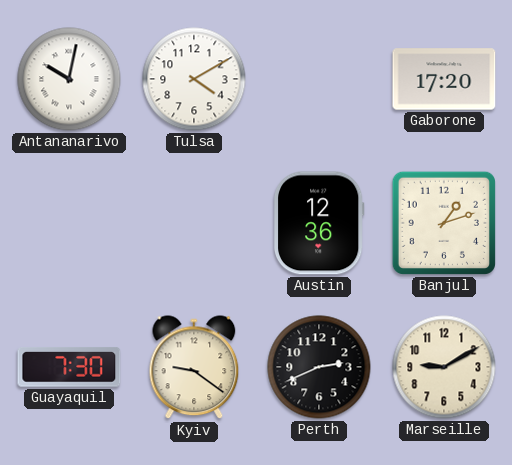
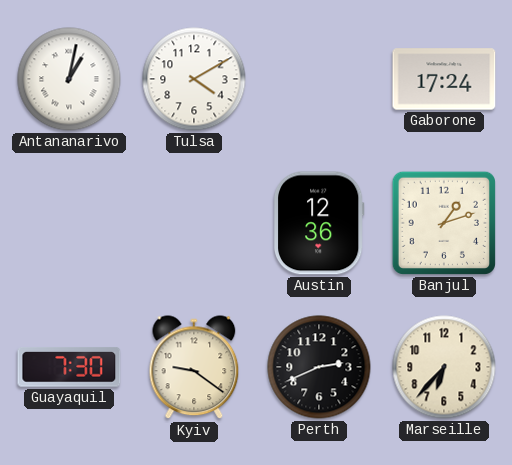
Antananarivo: 10:02 -> 1:02 (69, 79)
Gaborone: 17:20 -> 17:24 (444, 79)
Marseille: 9:10 -> 6:37 (444, 367)
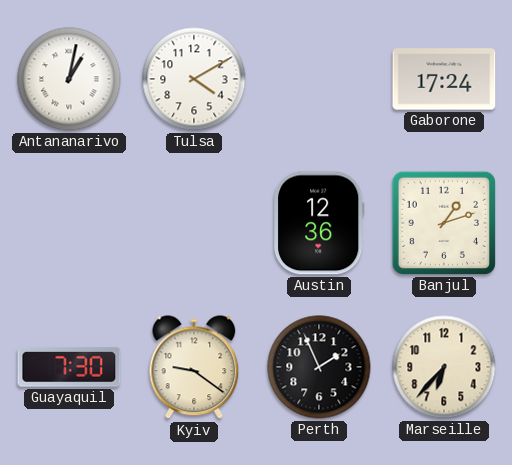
Perth: 2:41 -> 1:56 (319, 367)
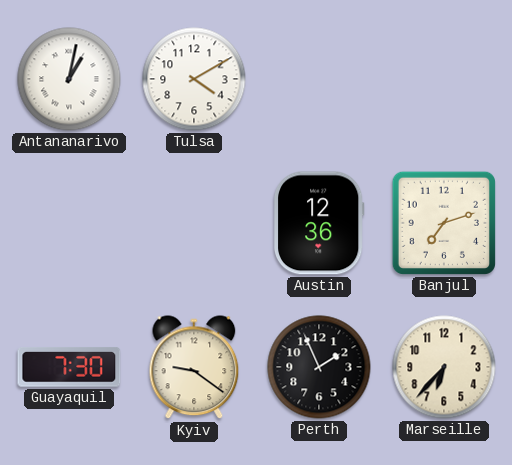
Gaborone: 17:24 -> none (444, 79)
Banjul: 1:12 -> 7:12 (444, 223)
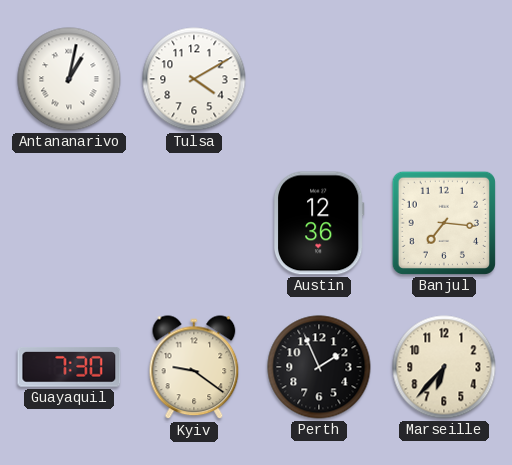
Banjul: 7:12 -> 7:16 (444, 223)
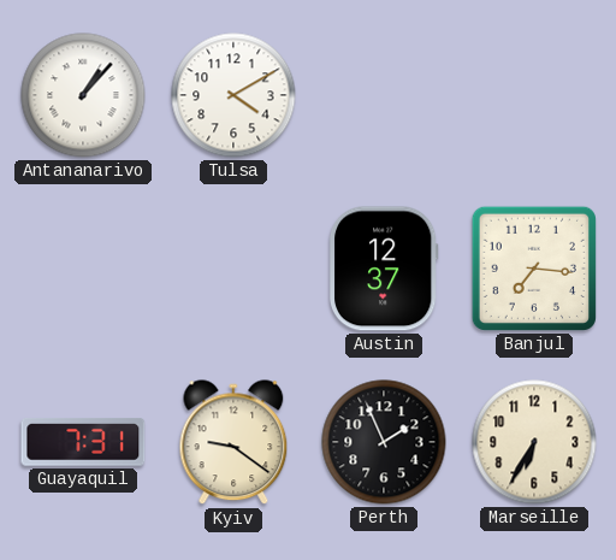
Antananarivo: 1:02 -> 1:07 (83, 95)
Austin: 12:36 -> 12:37 (384, 269)
Guayaquil: 7:30 -> 7:31 (83, 443)
Marseille: 6:37 -> 6:35 (534, 442)
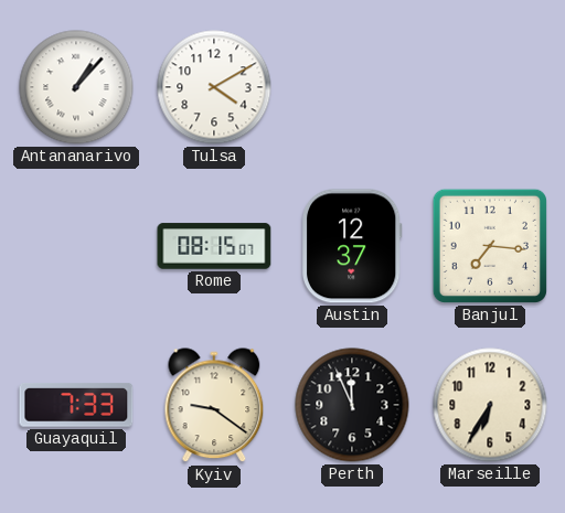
Rome: none -> 08:15 (214, 246)
Guayaquil: 7:31 -> 7:33 (76, 406)
Perth: 1:56 -> 11:56 (352, 405)
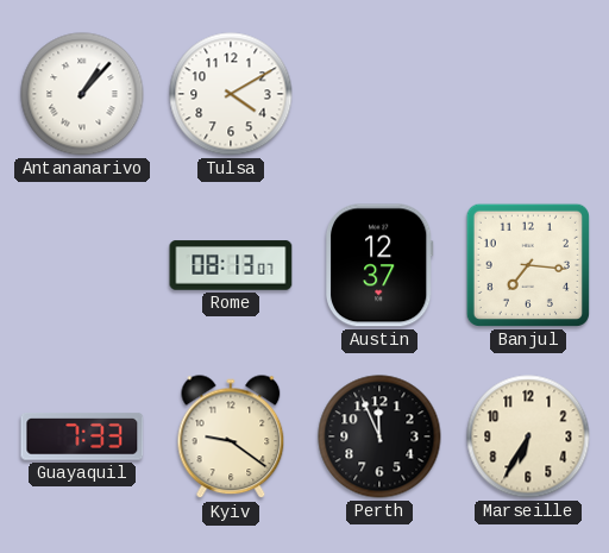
Rome: 08:15 -> 08:13 (231, 265)
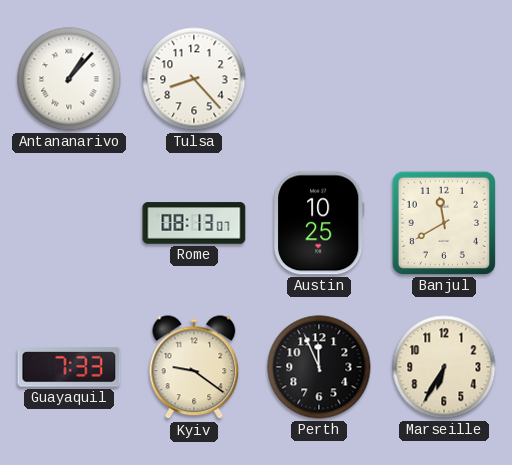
Tulsa: 4:10 -> 8:23 (194, 79)
Austin: 12:37 -> 10:25 (319, 223)
Banjul: 7:16 -> 11:40 (444, 223)
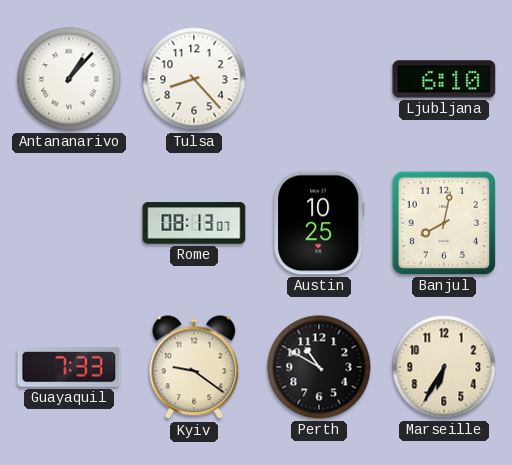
Ljubljana: none -> 6:10 (444, 79)
Banjul: 11:40 -> 8:02 (444, 223)
Perth: 11:56 -> 10:50 (319, 367)
